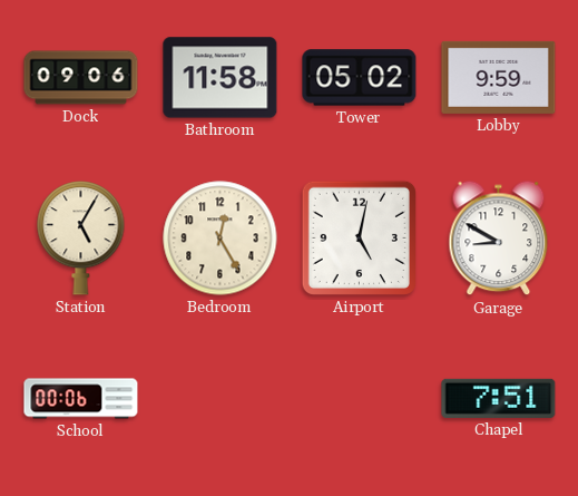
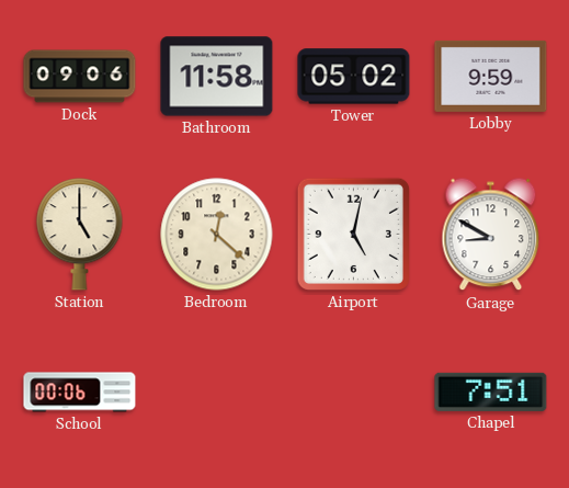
Station: 5:05 -> 5:00 (80, 235)
Bedroom: 12:25 -> 12:22 (217, 235)
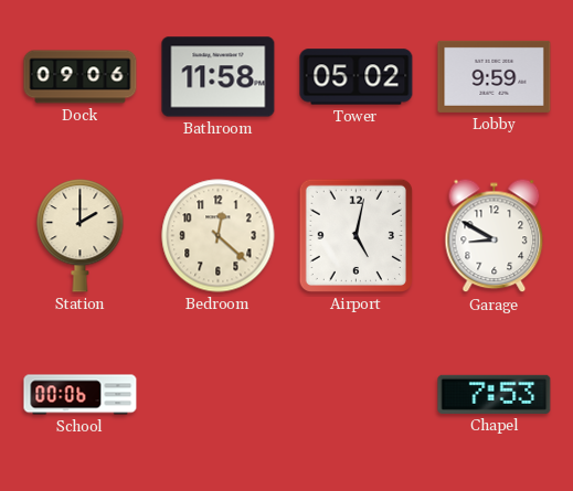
Station: 5:00 -> 2:00 (81, 236)
Chapel: 7:51 -> 7:53 (495, 394)
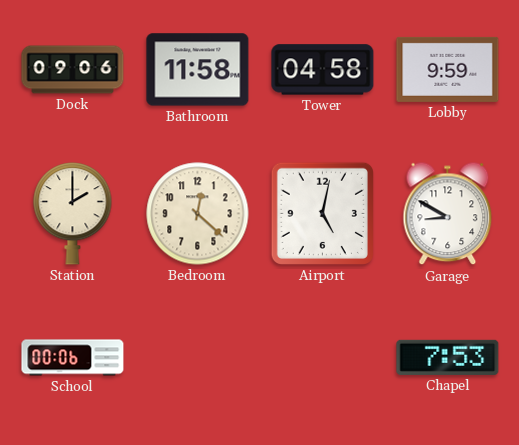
Tower: 05:02 -> 04:58 (323, 70)
